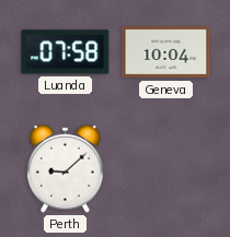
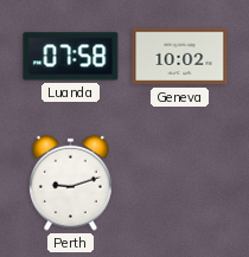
Geneva: 10:04 -> 10:02 (180, 57)
Perth: 9:08 -> 9:12 (71, 182)
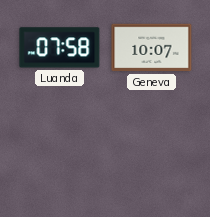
Geneva: 10:02 -> 10:07 (152, 48)
Perth: 9:12 -> none (71, 182)
